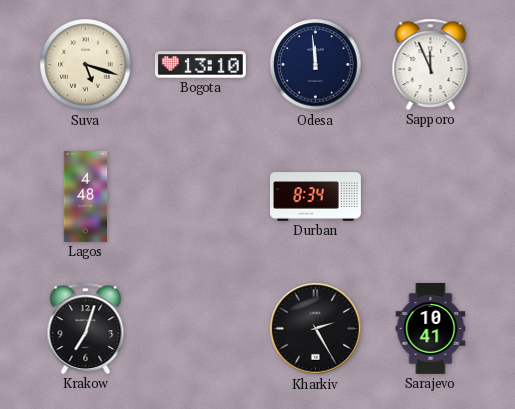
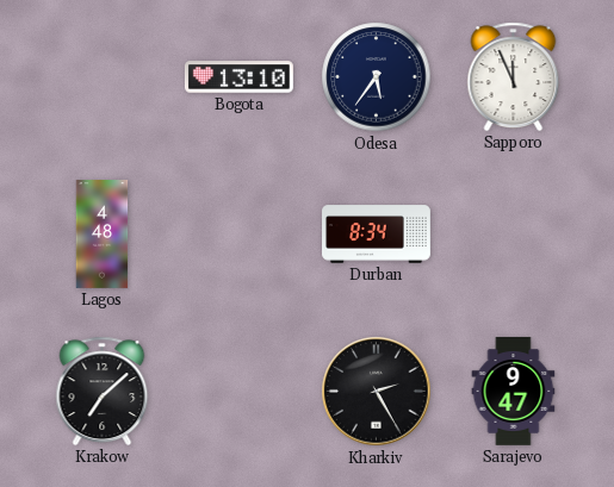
Suva: 5:18 -> none (86, 65)
Odesa: 11:59 -> 5:36 (377, 77)
Krakow: 7:03 -> 7:08 (103, 391)
Sarajevo: 10:41 -> 9:47 (514, 391)
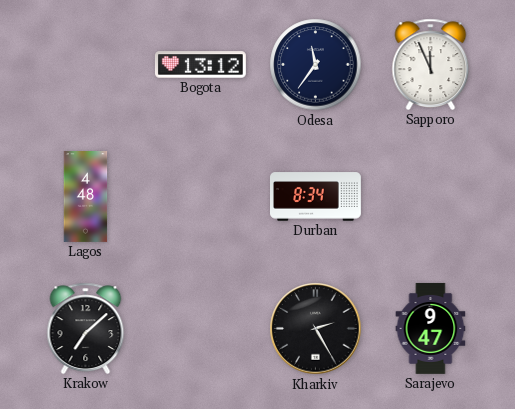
Bogota: 13:10 -> 13:12 (200, 65)
Odesa: 5:36 -> 11:36 (316, 65)
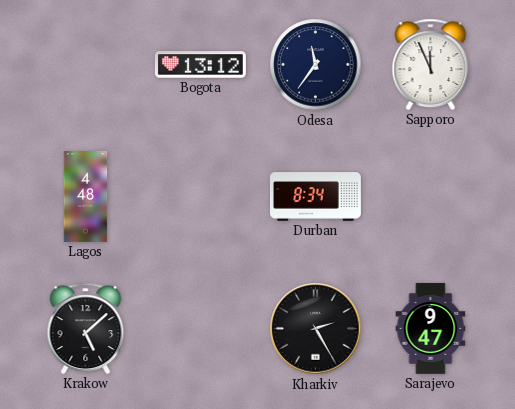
Krakow: 7:08 -> 5:08 (86, 328)
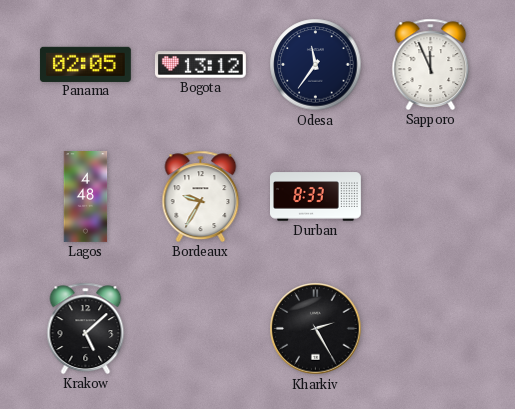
Panama: none -> 02:05 (85, 64)
Bordeaux: none -> 9:35 (201, 196)
Durban: 8:34 -> 8:33 (316, 197)
Sarajevo: 9:47 -> none (431, 328)
